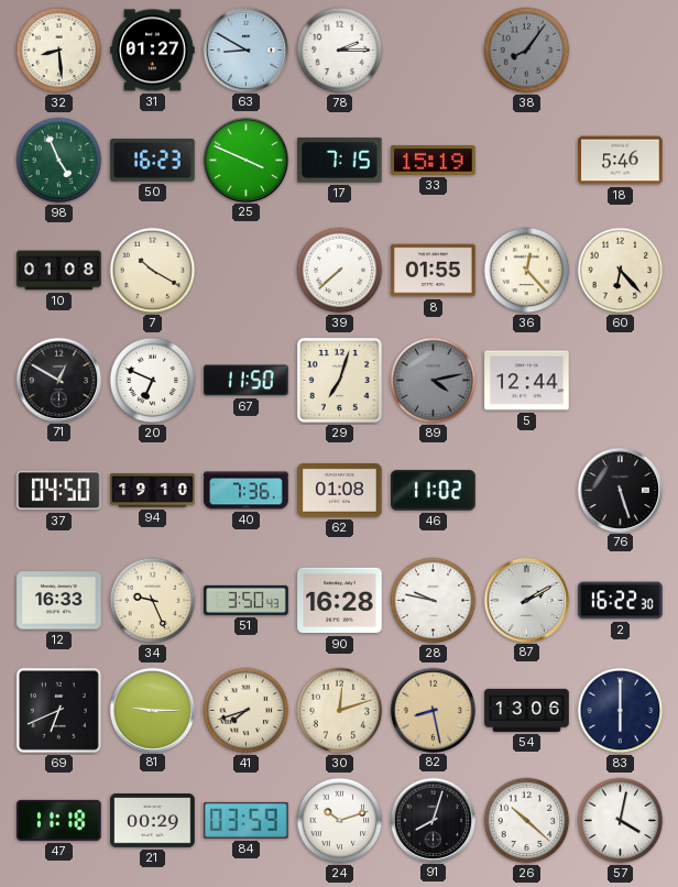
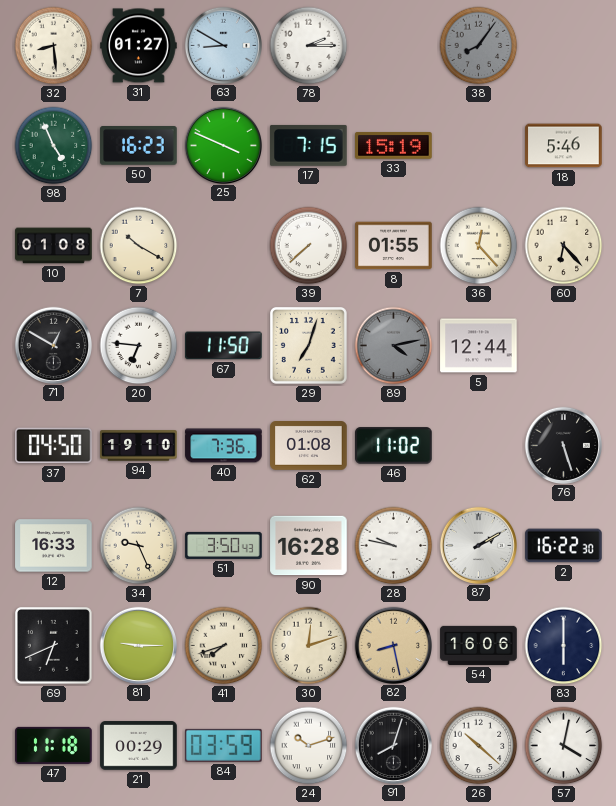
20: 6:49 -> 6:46 (139, 346)
54: 13:06 -> 16:06 (479, 645)
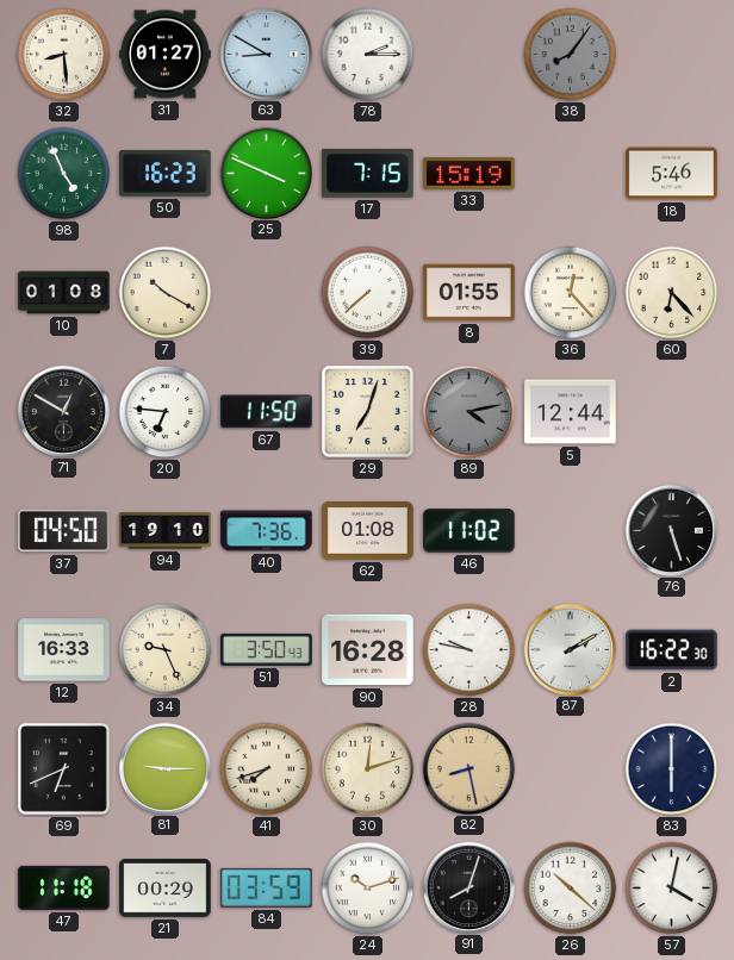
54: 16:06 -> none (479, 645)
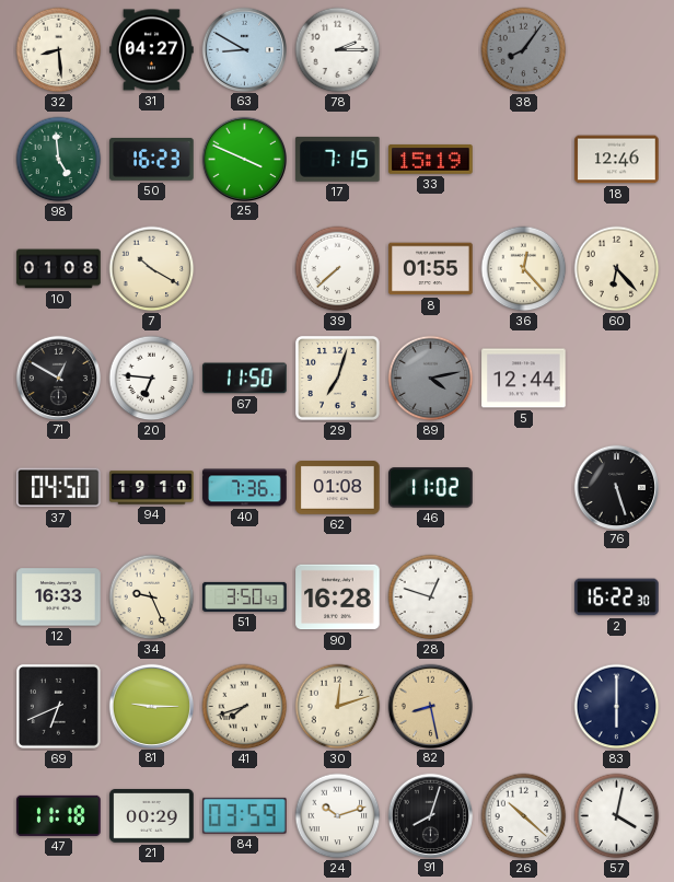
31: 01:27 -> 04:27 (152, 50)
98: 4:56 -> 4:59 (59, 160)
18: 5:46 -> 12:46 (617, 160)
28: 9:47 -> 12:48 (431, 597)
87: 2:10 -> none (570, 649)
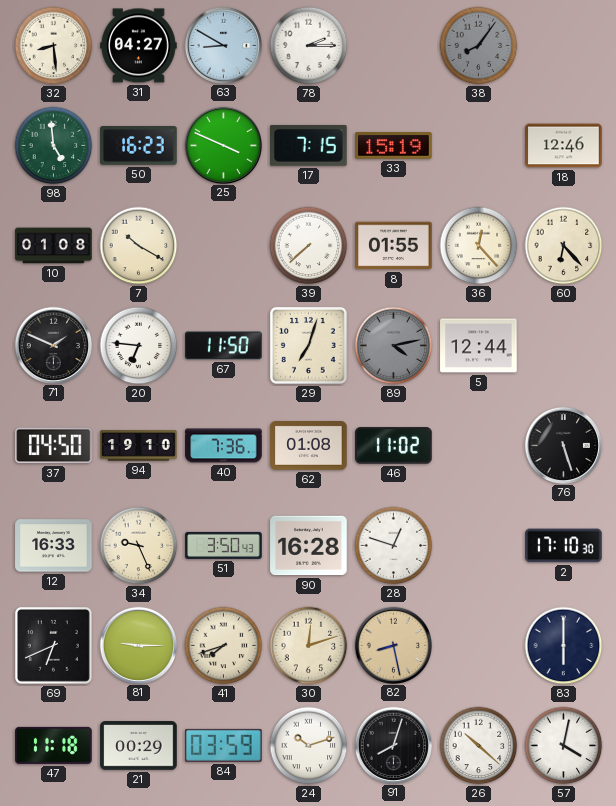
71: 12:50 -> 1:49 (53, 345)
2: 16:22 -> 17:10 (564, 546)
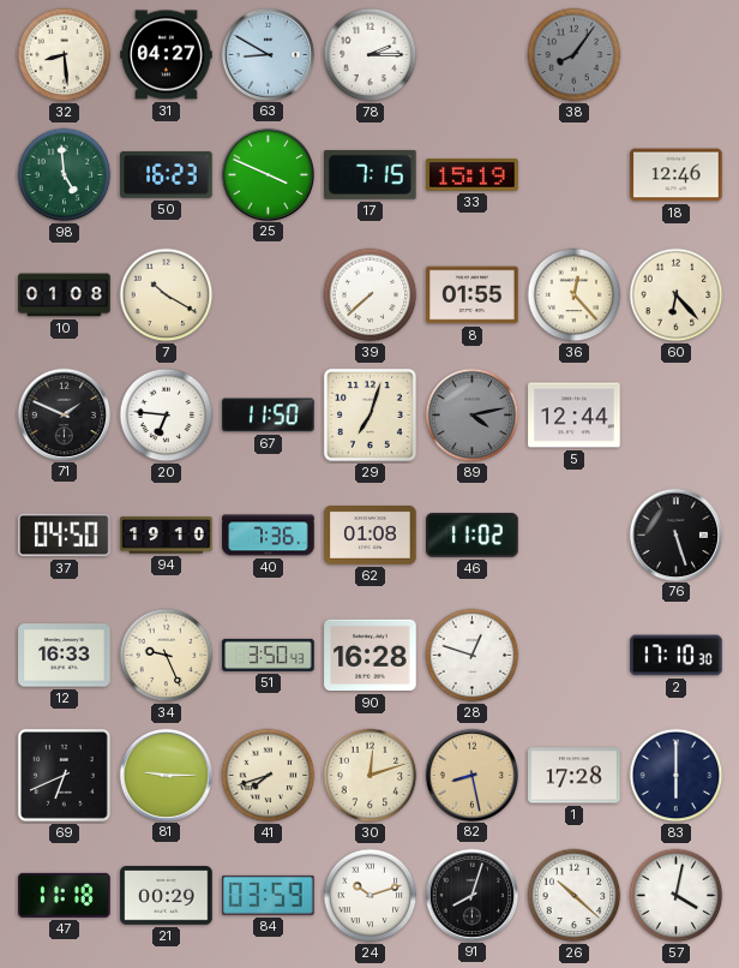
1: none -> 17:28 (575, 776)
